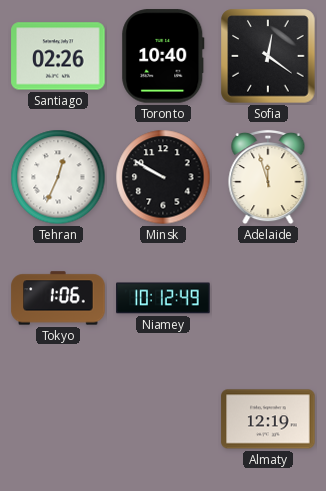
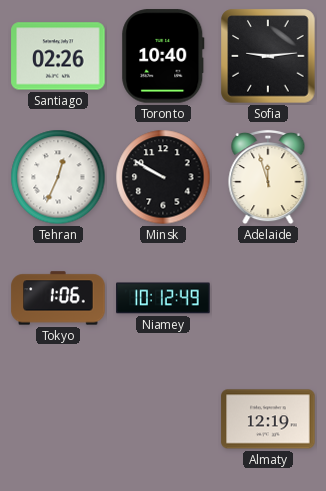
Sofia: 12:21 -> 9:14 (268, 56)
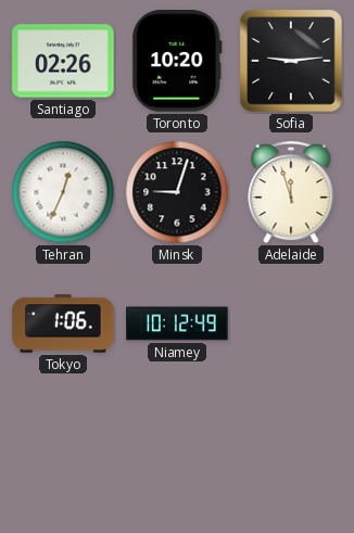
Toronto: 10:40 -> 10:20 (177, 61)
Minsk: 9:50 -> 9:03 (177, 192)
Almaty: 12:19 -> none (268, 419)
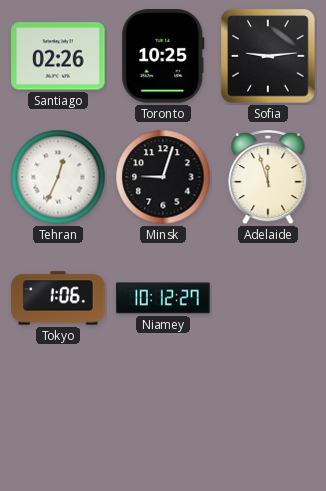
Toronto: 10:20 -> 10:25 (163, 56)
Niamey: 10:12:49 -> 10:12:27 (163, 298)
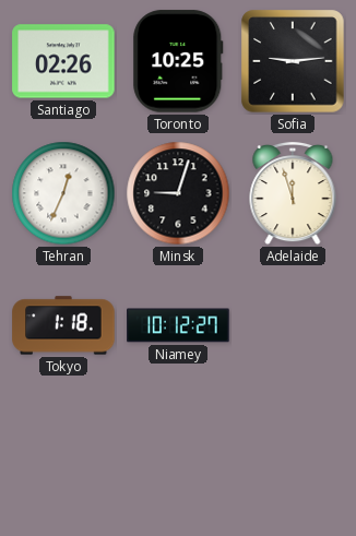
Tokyo: 1:06 -> 1:18 (63, 325)
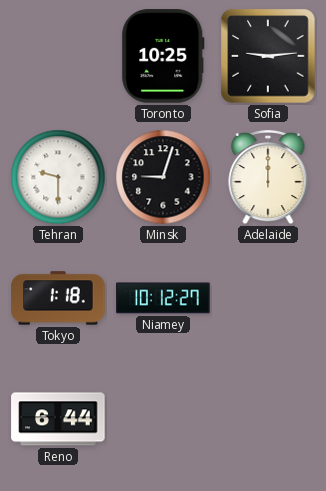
Santiago: 02:26 -> none (63, 61)
Tehran: 12:34 -> 9:30 (58, 177)
Adelaide: 11:57 -> 12:00 (268, 177)
Reno: none -> 6:44 (58, 419)
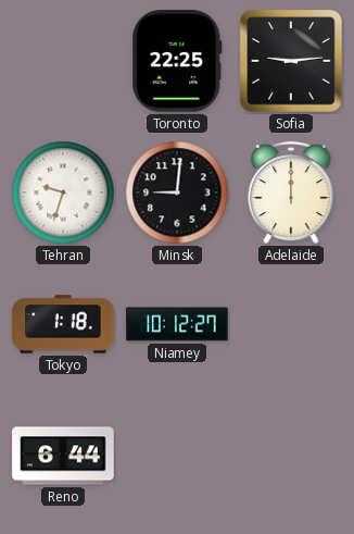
Toronto: 10:25 -> 22:25 (177, 61)
Tehran: 9:30 -> 9:33 (63, 193)
Minsk: 9:03 -> 9:01 (177, 193)
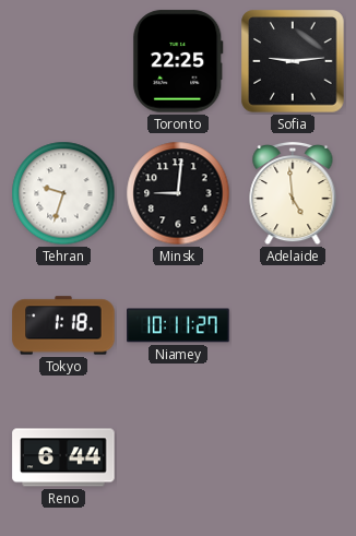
Adelaide: 12:00 -> 4:59 (293, 193)
Niamey: 10:12 -> 10:11 (178, 325)
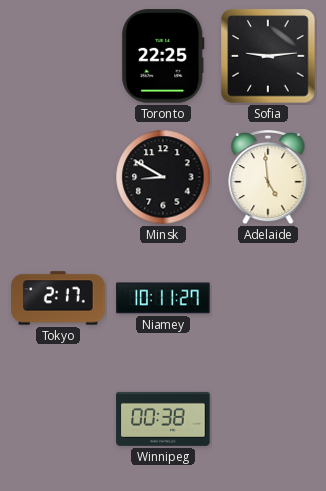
Tehran: 9:33 -> none (63, 193)
Minsk: 9:01 -> 8:50 (163, 177)
Tokyo: 1:18 -> 2:17 (58, 298)
Reno: 6:44 -> none (63, 457)
Winnipeg: none -> 00:38 (163, 419)
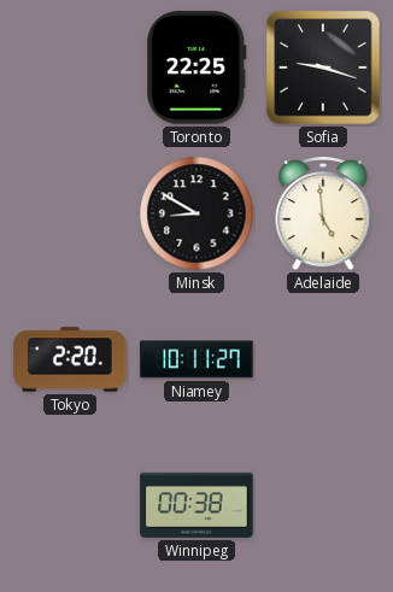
Sofia: 9:14 -> 9:18 (323, 68)
Tokyo: 2:17 -> 2:20 (70, 359)
